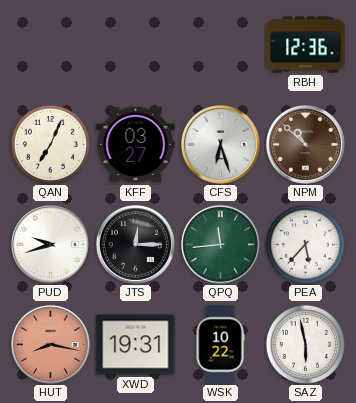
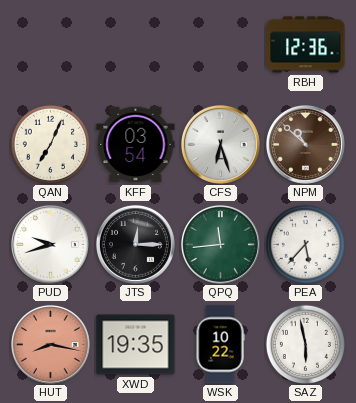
KFF: 03:27 -> 03:54 (136, 145)
XWD: 19:31 -> 19:35 (136, 345)
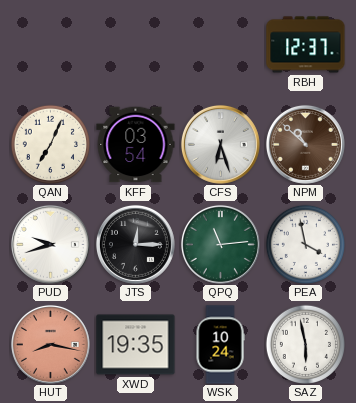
RBH: 12:36 -> 12:37 (306, 45)
QPQ: 11:44 -> 11:14 (220, 244)
PEA: 5:37 -> 3:58 (305, 244)
WSK: 10:22 -> 10:24 (220, 345)
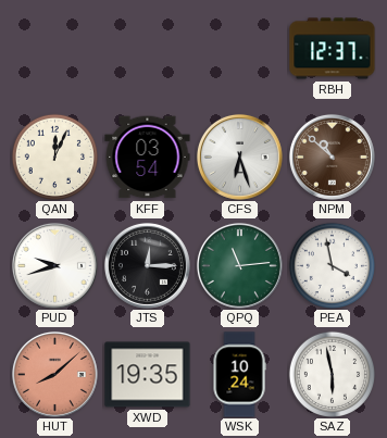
QAN: 7:04 -> 12:04 (54, 157)
HUT: 8:17 -> 8:08 (54, 374)
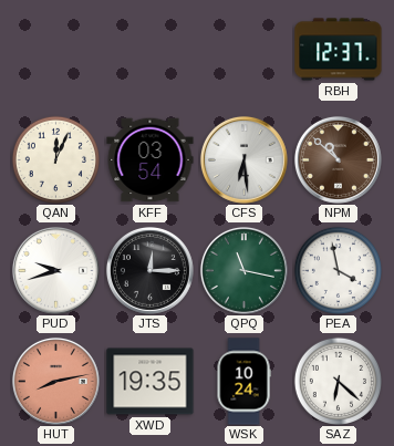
CFS: 6:27 -> 6:29 (243, 159)
QPQ: 11:14 -> 11:17 (243, 270)
HUT: 8:08 -> 8:13 (55, 381)
SAZ: 5:58 -> 6:22 (338, 381)
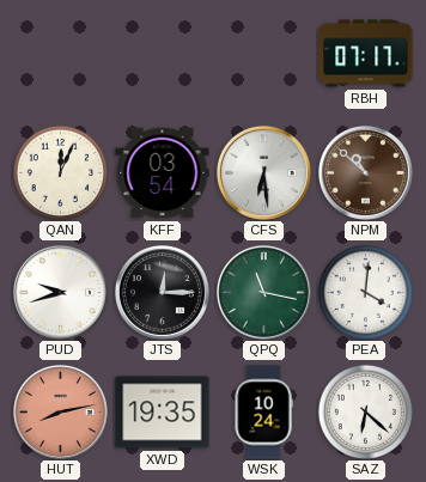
RBH: 12:37 -> 07:17 (366, 54)
PEA: 3:58 -> 4:01 (365, 292)
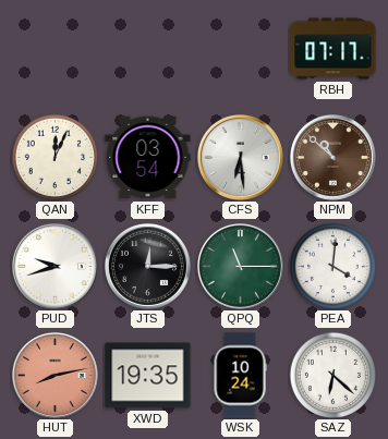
QPQ: 11:17 -> 11:15 (240, 266)
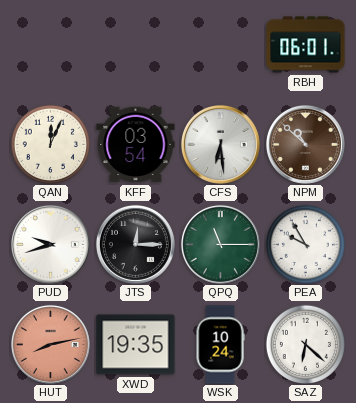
RBH: 07:17 -> 06:01 (306, 45)
PEA: 4:01 -> 9:55 (305, 244)
